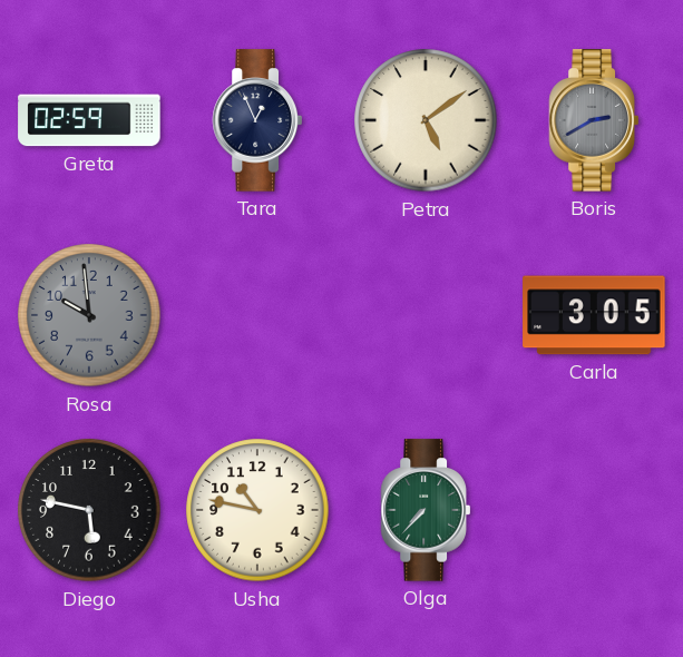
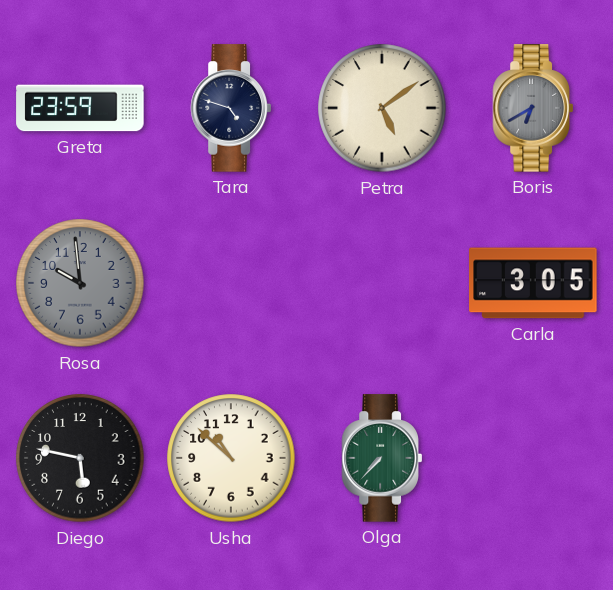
Greta: 02:59 -> 23:59 (80, 108)
Tara: 12:56 -> 4:48 (230, 108)
Boris: 2:40 -> 6:40 (532, 108)
Usha: 10:47 -> 10:52 (231, 458)
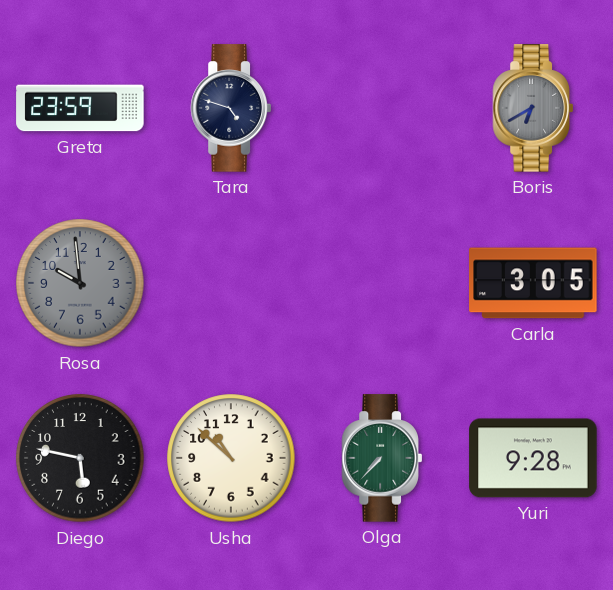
Petra: 5:09 -> none (382, 108)
Yuri: none -> 9:28 (533, 458)
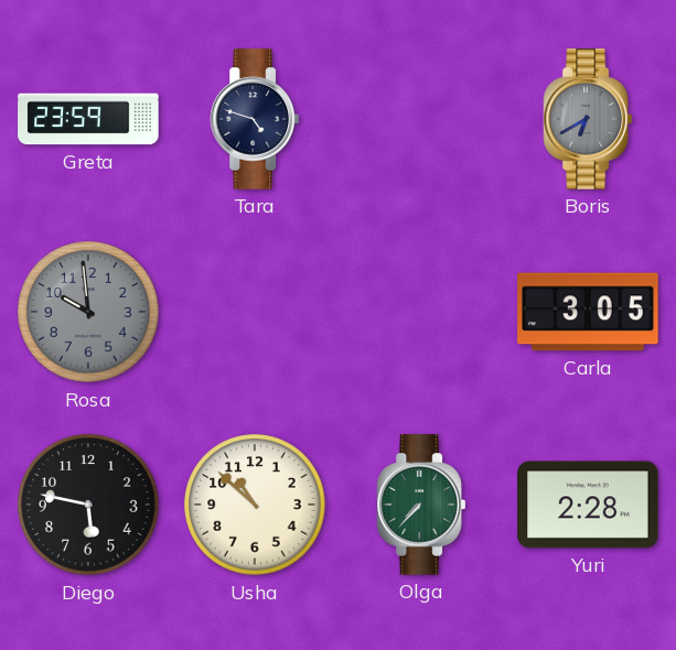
Yuri: 9:28 -> 2:28 (588, 505)
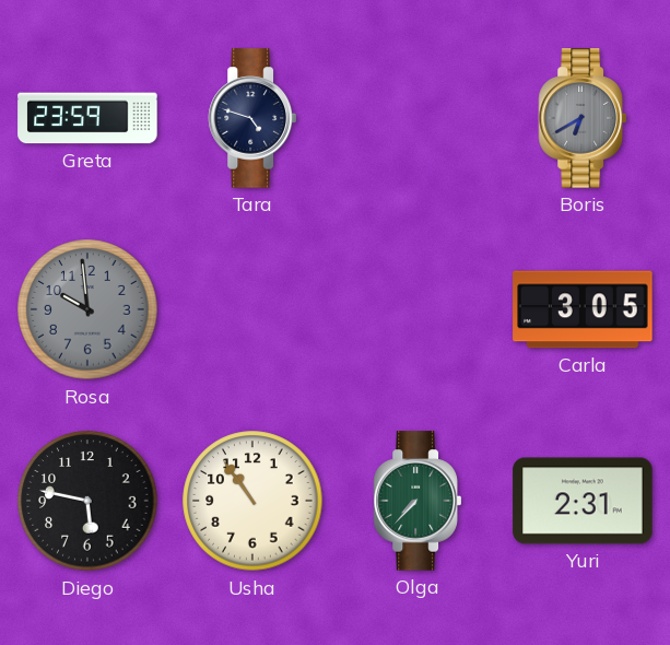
Usha: 10:52 -> 10:54 (252, 501)
Yuri: 2:28 -> 2:31 (583, 501)
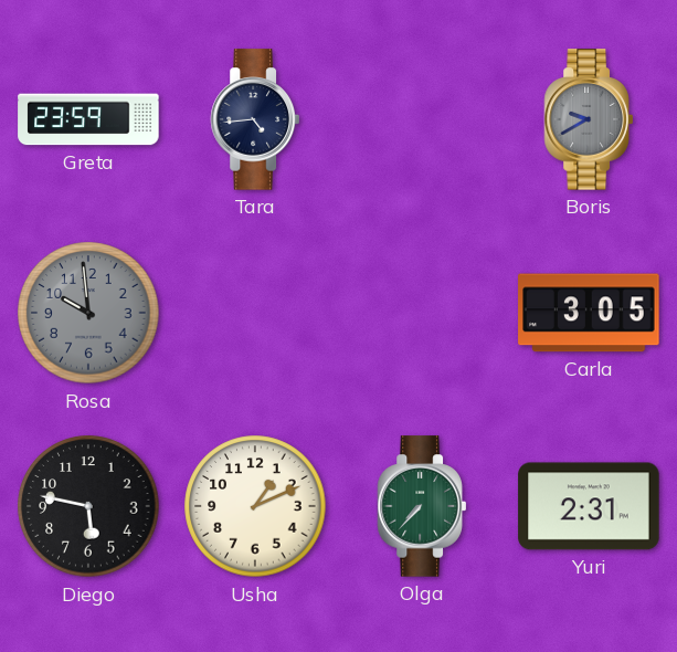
Tara: 4:48 -> 4:44 (254, 119)
Boris: 6:40 -> 9:40 (588, 119)
Usha: 10:54 -> 1:11 (255, 506)
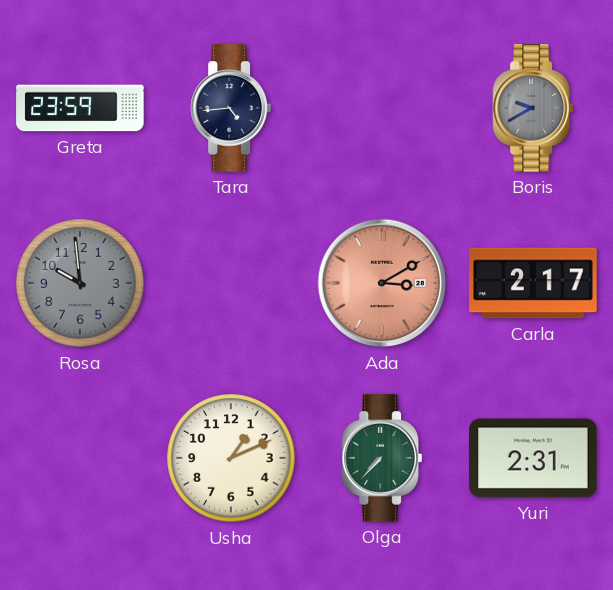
Ada: none -> 3:10 (382, 283)
Carla: 3:05 -> 2:17 (533, 283)
Diego: 5:47 -> none (88, 506)
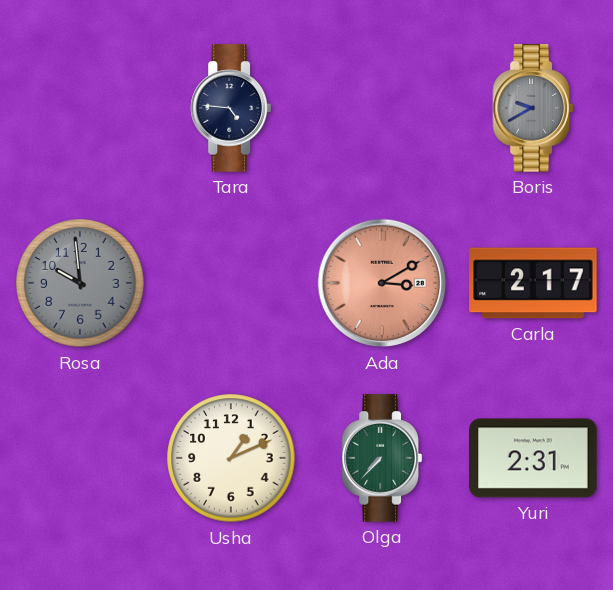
Greta: 23:59 -> none (80, 108)
Tara: 4:44 -> 4:46 (230, 108)
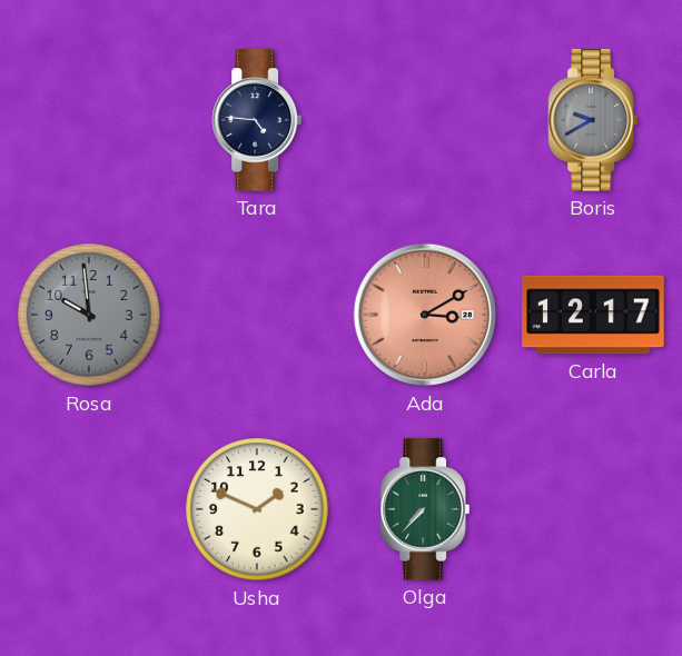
Carla: 2:17 -> 12:17 (593, 315)
Usha: 1:11 -> 1:49 (257, 509)
Yuri: 2:31 -> none (533, 458)
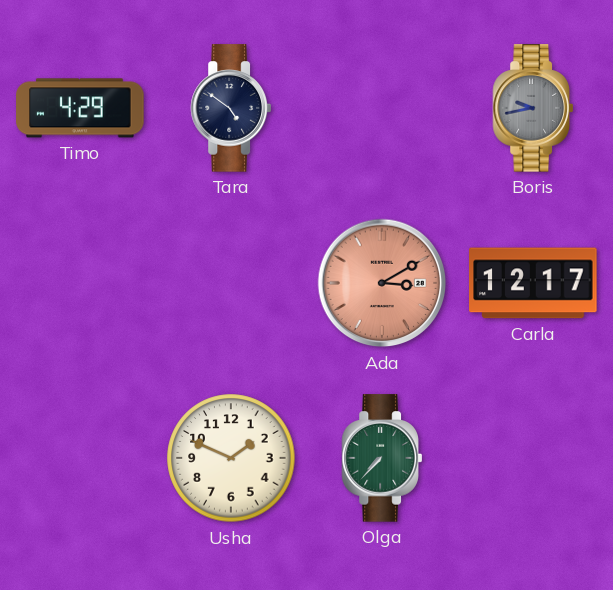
Timo: none -> 4:29 (80, 108)
Tara: 4:46 -> 4:51 (230, 108)
Boris: 9:40 -> 9:43 (532, 108)
Rosa: 9:59 -> none (89, 315)
